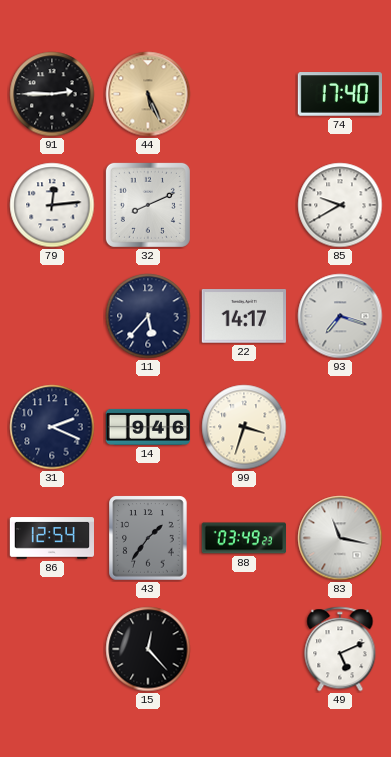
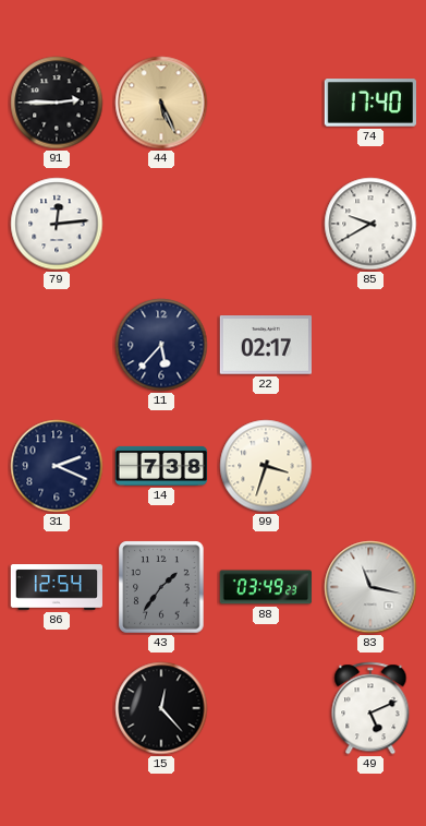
32: 8:11 -> none (148, 205)
22: 14:17 -> 02:17 (265, 345)
93: 7:18 -> none (340, 316)
14: 9:46 -> 7:38 (161, 466)
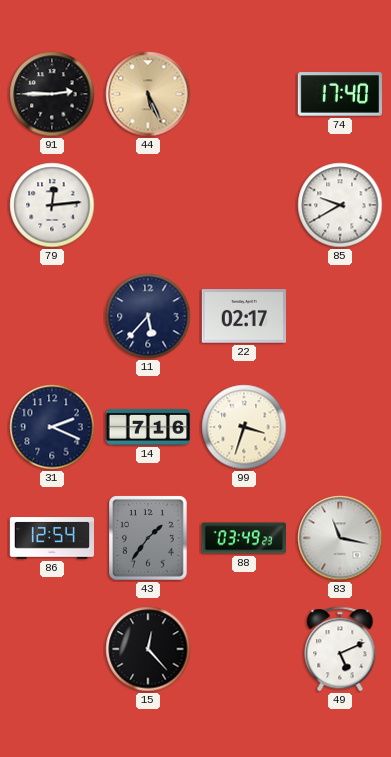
14: 7:38 -> 7:16 (148, 427)
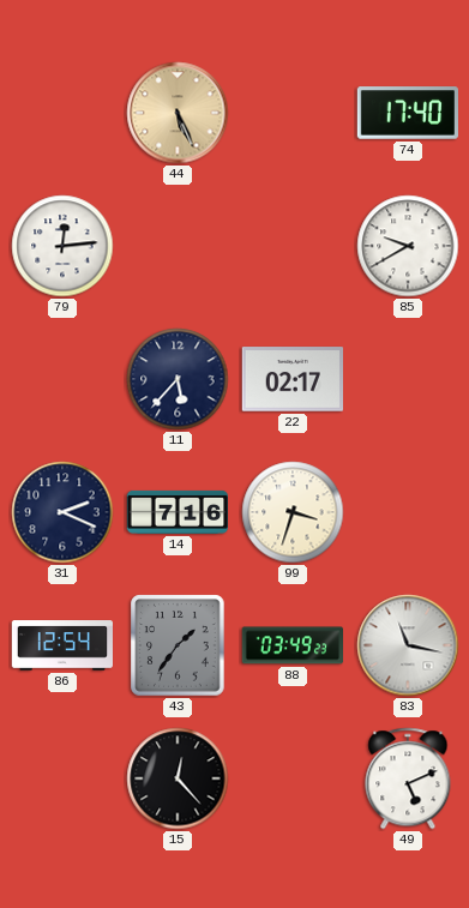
91: 2:45 -> none (52, 94)
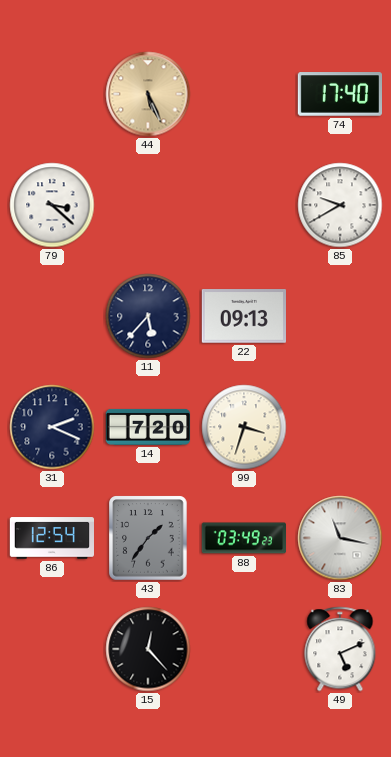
79: 12:14 -> 3:22 (52, 205)
22: 02:17 -> 09:13 (243, 316)
14: 7:16 -> 7:20 (148, 427)
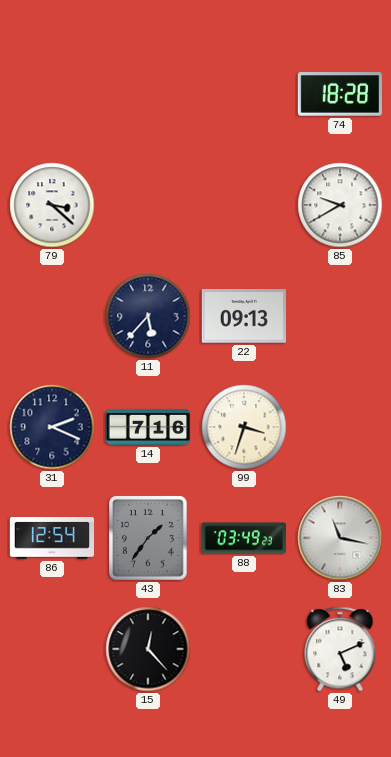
44: 5:26 -> none (148, 94)
74: 17:40 -> 18:28 (339, 94)
14: 7:20 -> 7:16 (148, 427)
